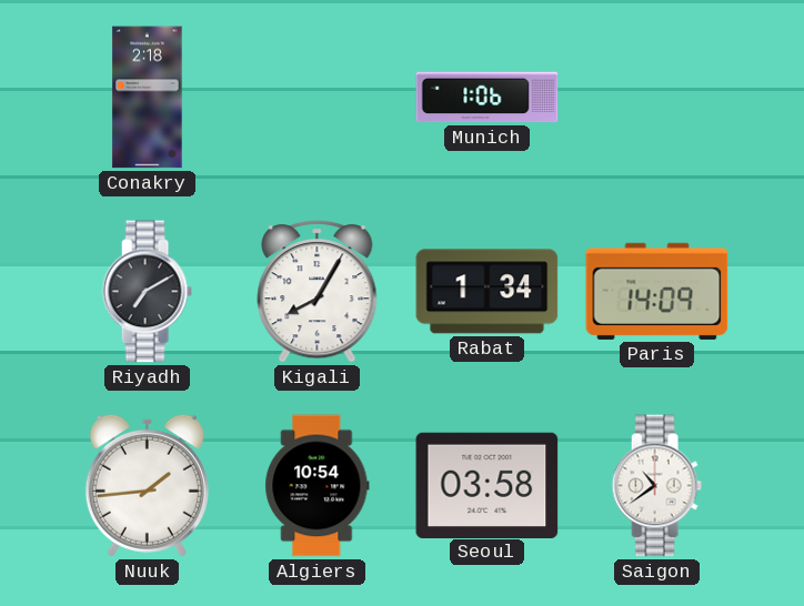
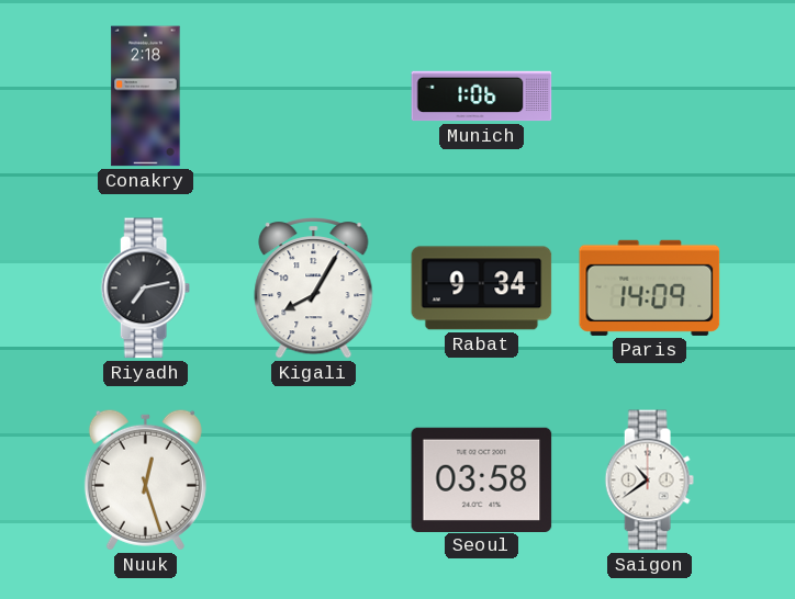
Riyadh: 7:10 -> 7:13 (145, 289)
Rabat: 1:34 -> 9:34 (482, 289)
Nuuk: 1:44 -> 12:27 (145, 479)
Algiers: 10:54 -> none (318, 486)
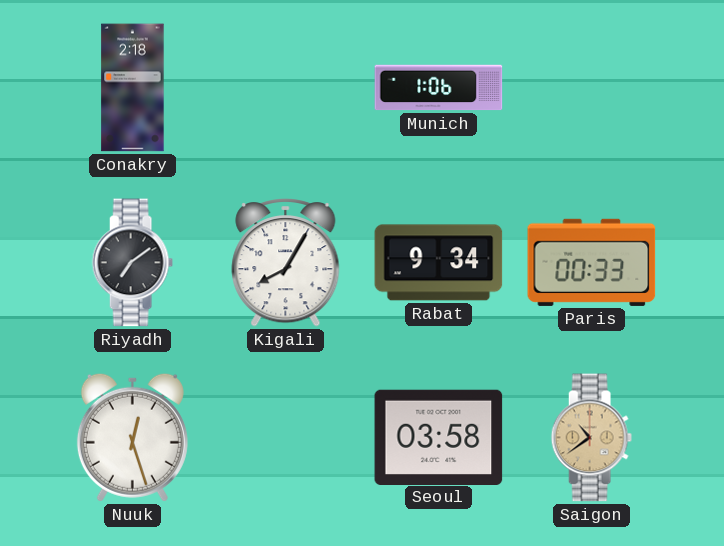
Riyadh: 7:13 -> 7:09 (132, 263)
Paris: 14:09 -> 00:33 (592, 262)
Saigon dial: white -> champagne (591, 438)
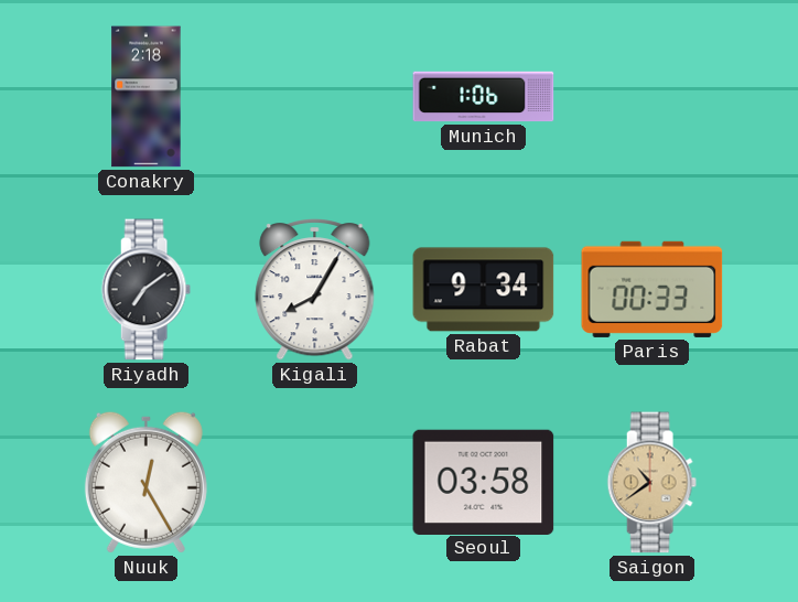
Nuuk: 12:27 -> 12:25 (145, 482)
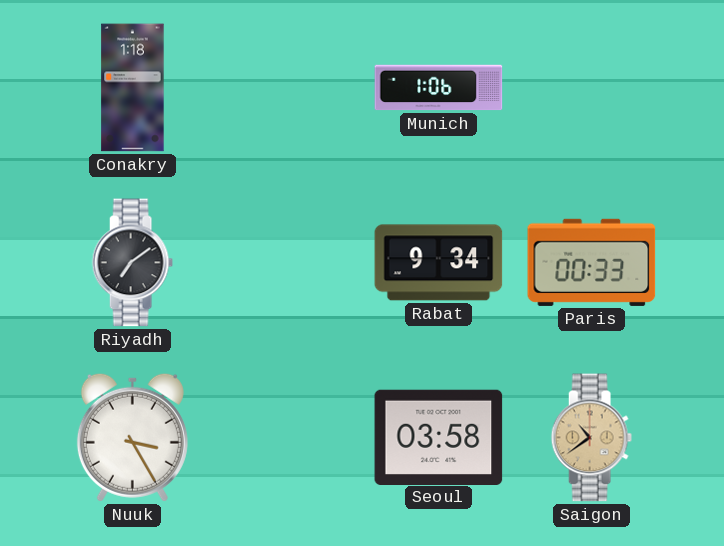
Conakry: 2:18 -> 1:18 (133, 88)
Kigali: 8:05 -> none (315, 290)
Nuuk: 12:25 -> 3:25 (132, 437)
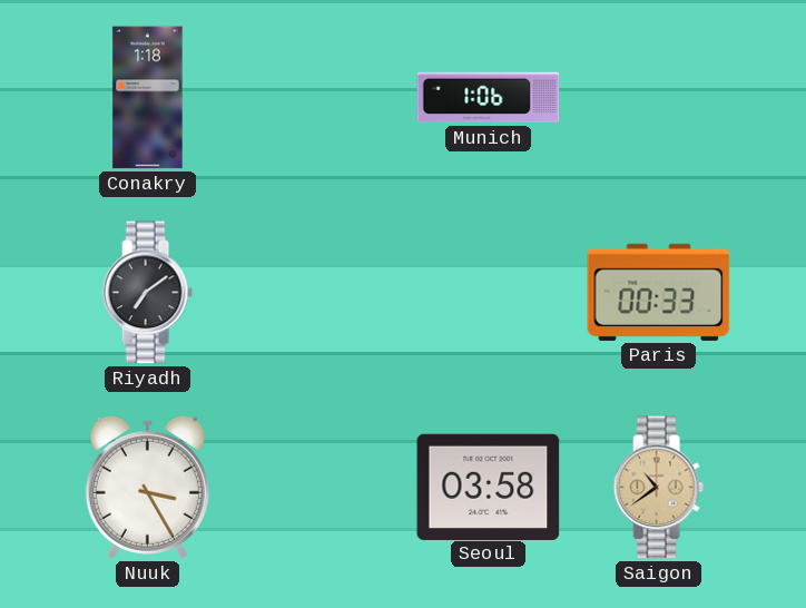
Rabat: 9:34 -> none (439, 263)
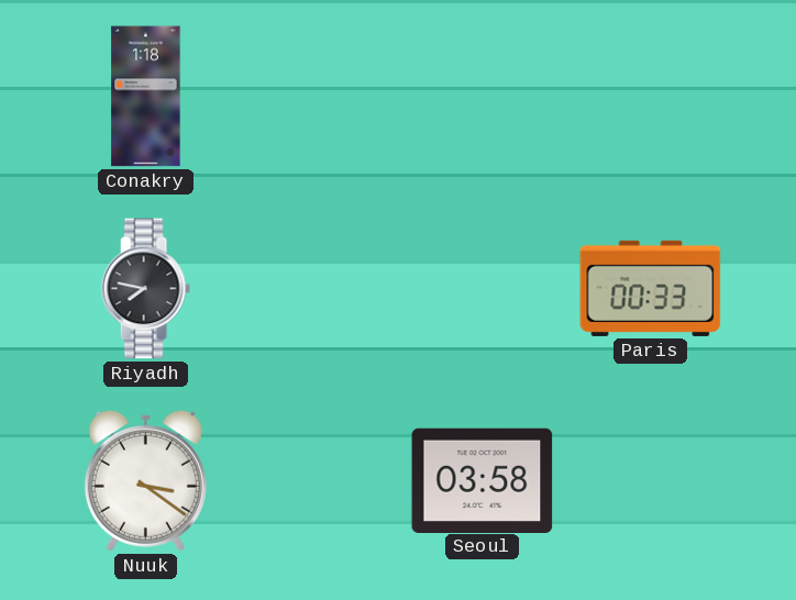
Munich: 1:06 -> none (489, 98)
Riyadh: 7:09 -> 7:47 (145, 289)
Nuuk: 3:25 -> 3:21 (145, 480)
Saigon: 10:39 -> none (658, 488)
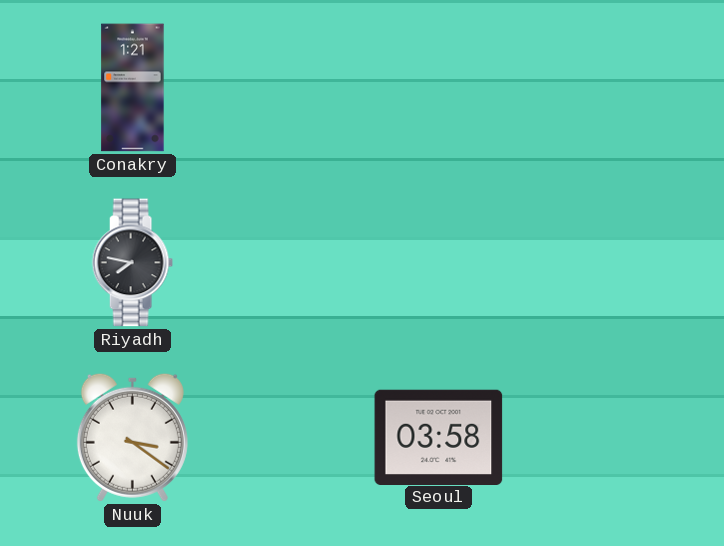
Conakry: 1:18 -> 1:21 (133, 88)
Paris: 00:33 -> none (651, 288)
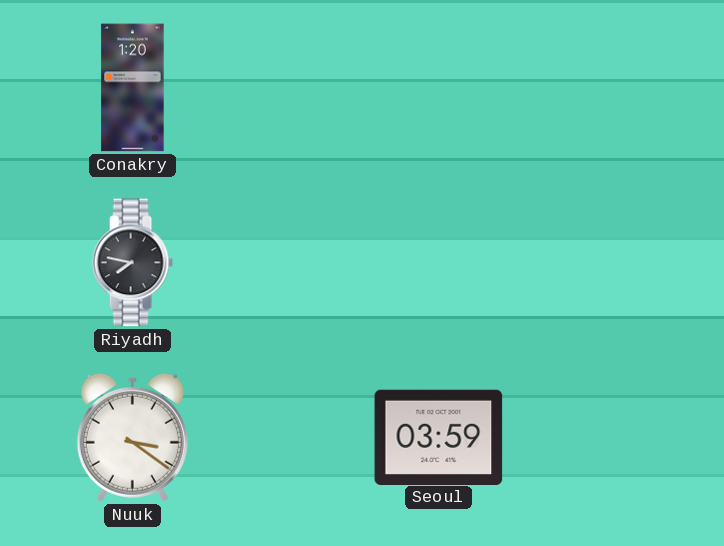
Conakry: 1:21 -> 1:20 (133, 88)
Seoul: 03:58 -> 03:59 (439, 437)
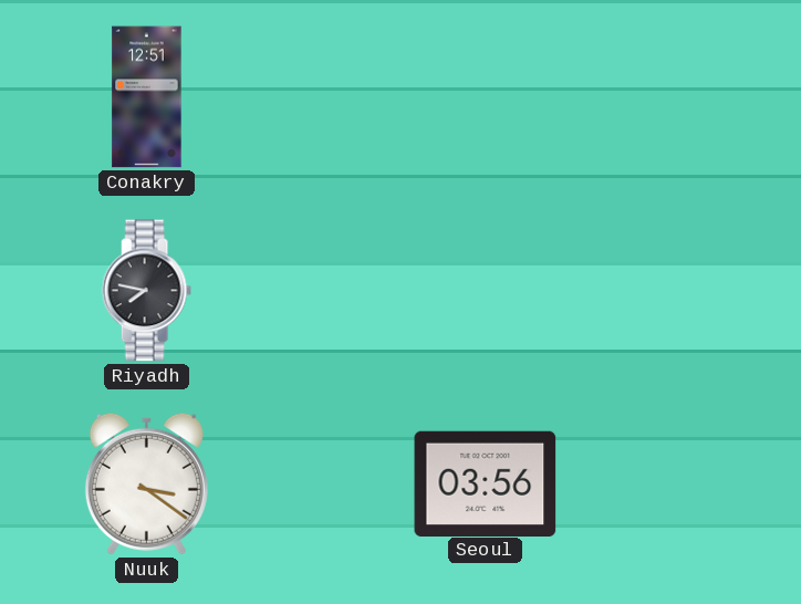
Conakry: 1:20 -> 12:51 (147, 97)
Seoul: 03:59 -> 03:56 (486, 483)
